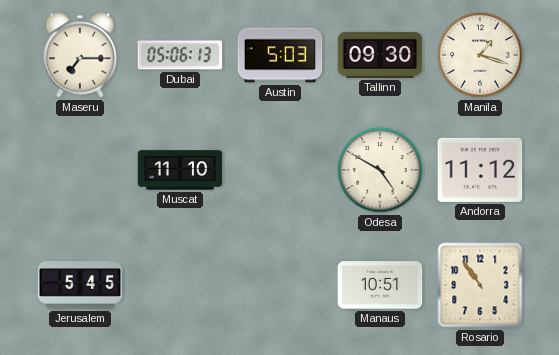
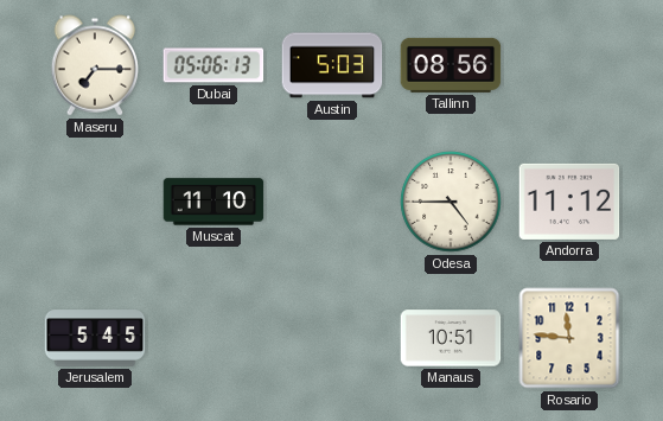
Tallinn: 09:30 -> 08:56 (451, 65)
Manila: 1:18 -> none (480, 55)
Odesa: 4:50 -> 4:45 (451, 202)
Rosario: 10:54 -> 11:46 (569, 338)
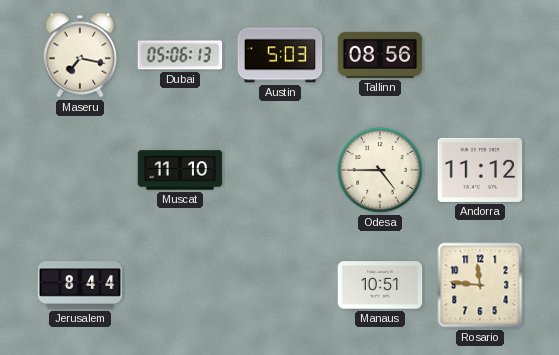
Maseru: 7:15 -> 7:17 (80, 55)
Jerusalem: 5:45 -> 8:44 (80, 285)
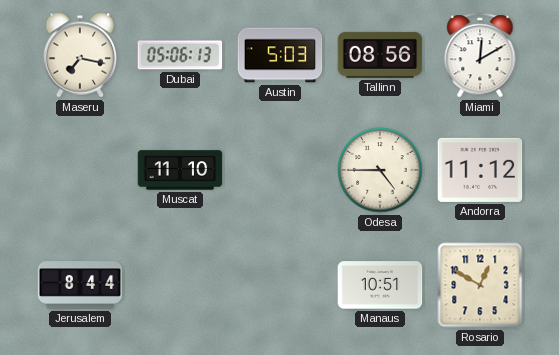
Miami: none -> 12:10 (480, 55)
Rosario: 11:46 -> 12:50 (480, 285)
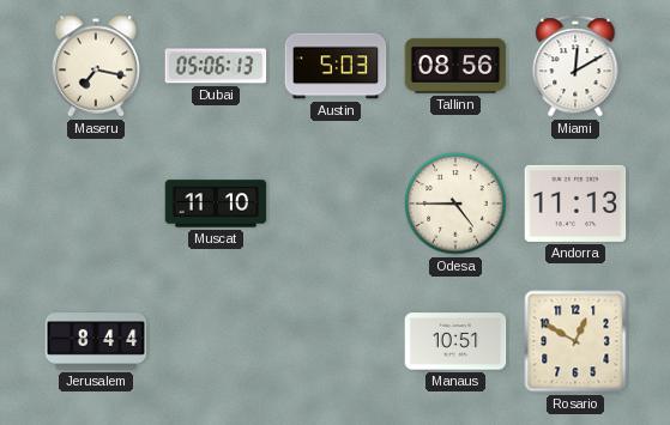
Andorra: 11:12 -> 11:13 (575, 204)
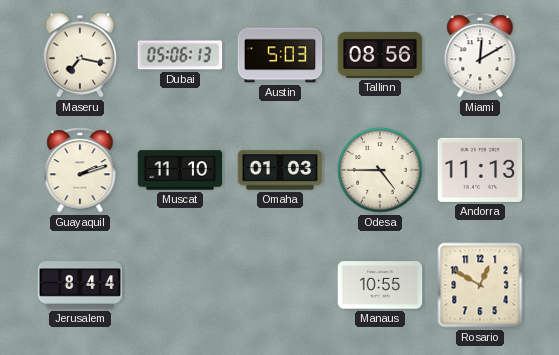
Guayaquil: none -> 2:12 (80, 170)
Omaha: none -> 01:03 (280, 170)
Manaus: 10:51 -> 10:55 (380, 285)
